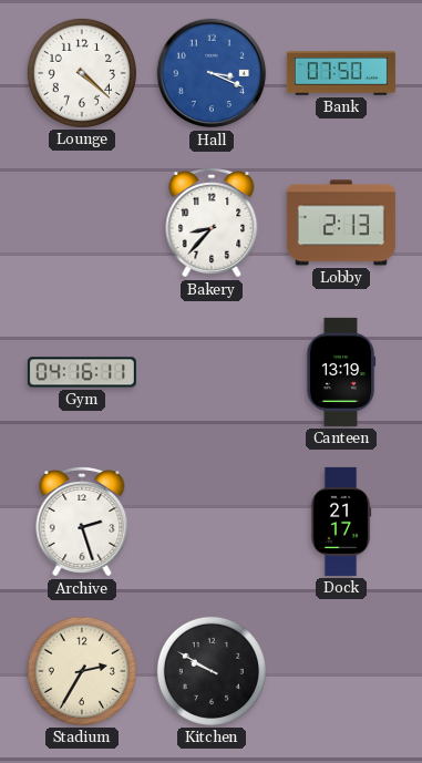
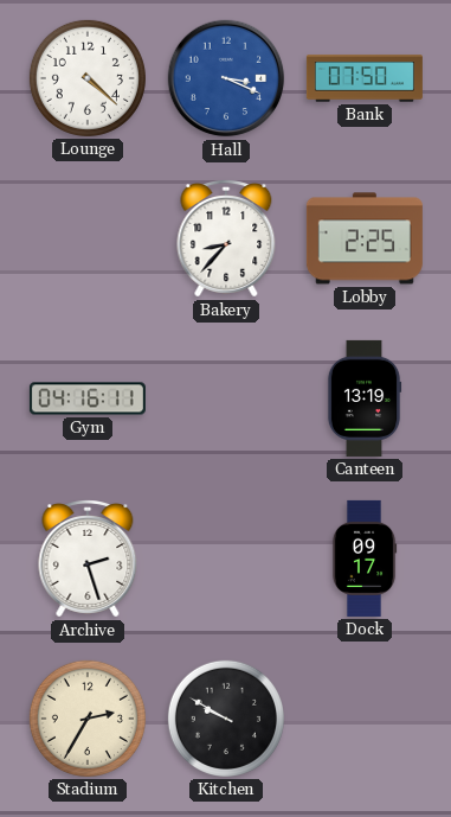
Lobby: 2:13 -> 2:25 (365, 238)
Dock: 21:17 -> 09:17 (365, 559)
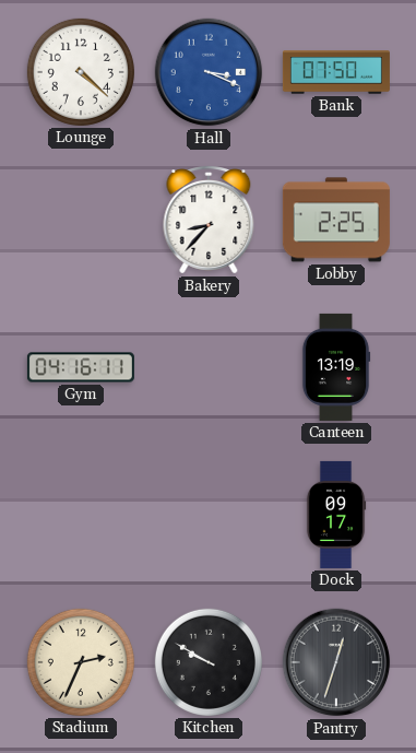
Archive: 2:27 -> none (88, 560)
Stadium: 2:35 -> 2:34 (81, 662)
Pantry: none -> 12:33 (336, 662)
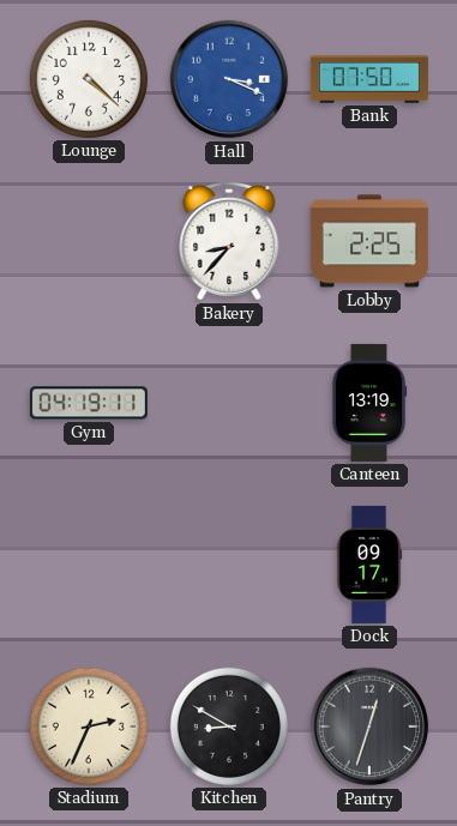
Gym: 04:16 -> 04:19 (89, 403)
Kitchen: 9:50 -> 8:50 (229, 726)
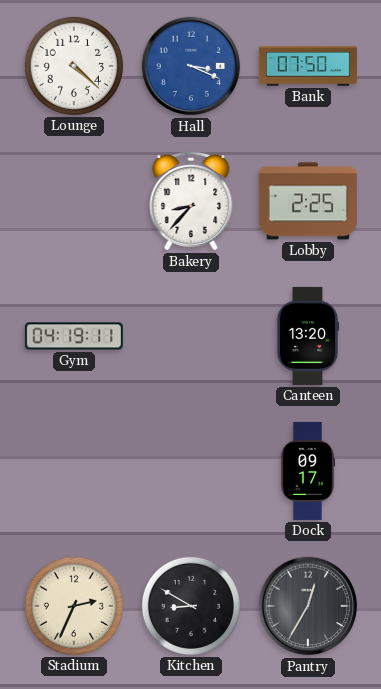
Canteen: 13:19 -> 13:20 (308, 336)
Pantry: 12:33 -> 12:35 (308, 606)
